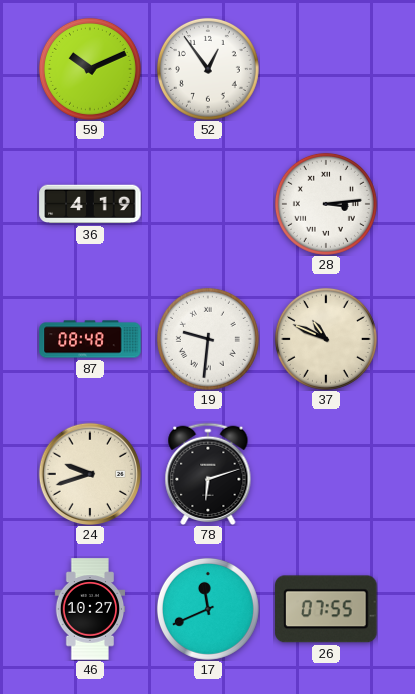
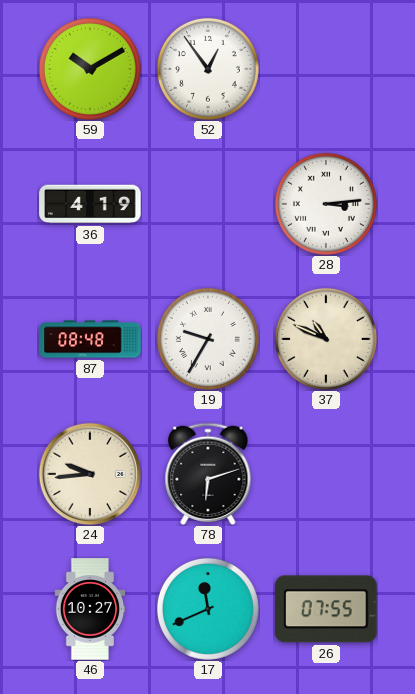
59: 10:11 -> 10:10 (90, 69)
19: 9:31 -> 9:35 (208, 339)
24: 9:42 -> 9:44 (89, 473)
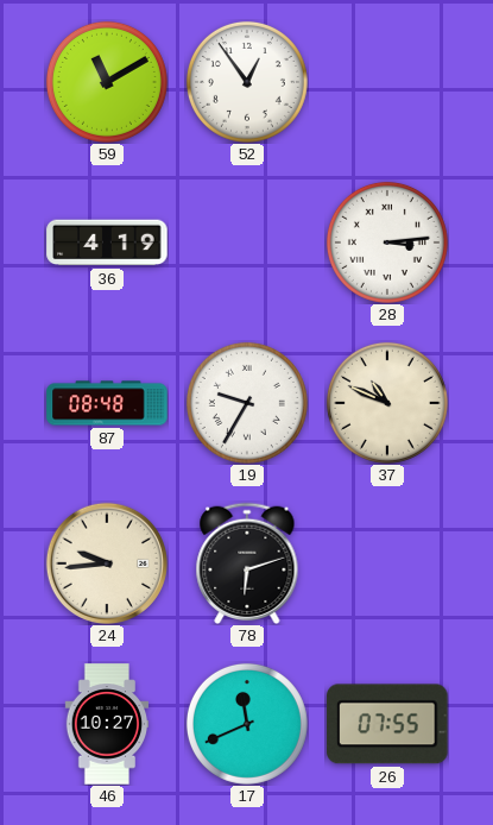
59: 10:10 -> 11:10 (107, 82)
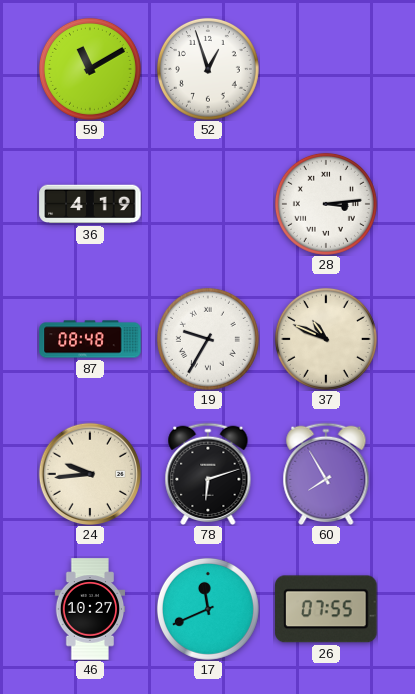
52: 12:54 -> 12:57 (208, 69)
60: none -> 7:55 (326, 473)
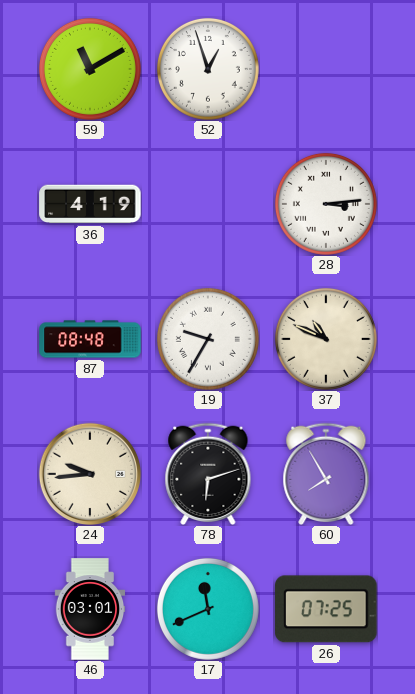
46: 10:27 -> 03:01 (90, 609)
26: 07:55 -> 07:25 (326, 609)
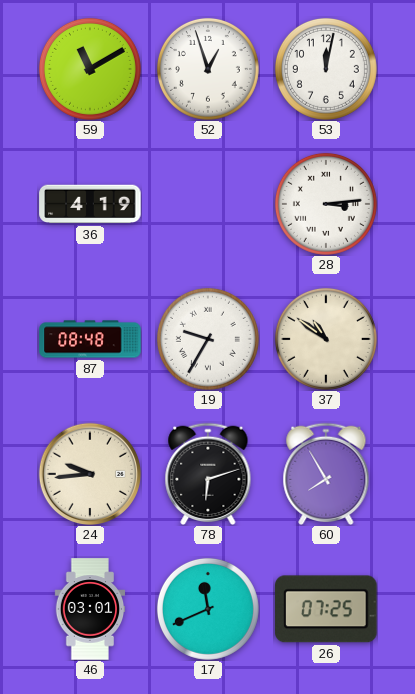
53: none -> 12:02 (326, 69)
37: 10:49 -> 10:51 (326, 339)
